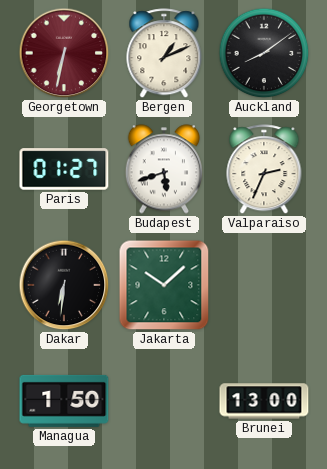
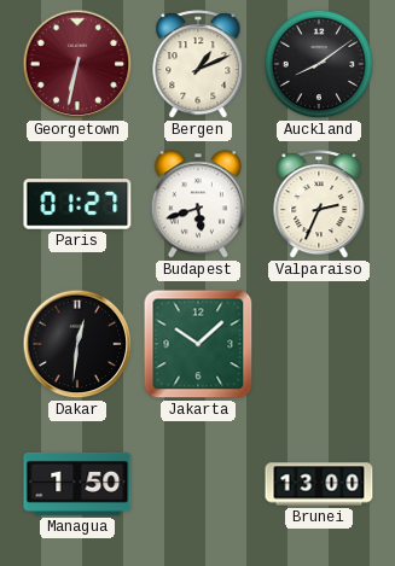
Dakar: 6:31 -> 12:31 (77, 344)
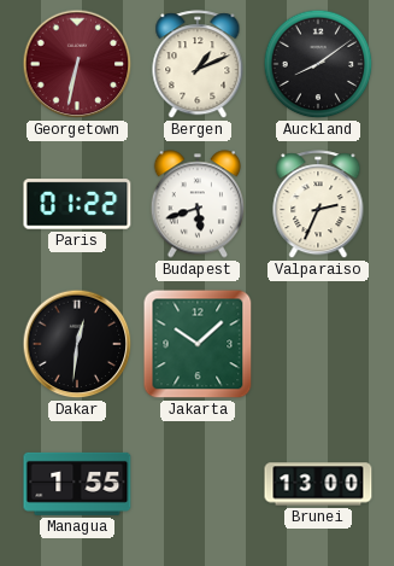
Paris: 01:27 -> 01:22 (77, 204)
Managua: 1:50 -> 1:55 (77, 484)
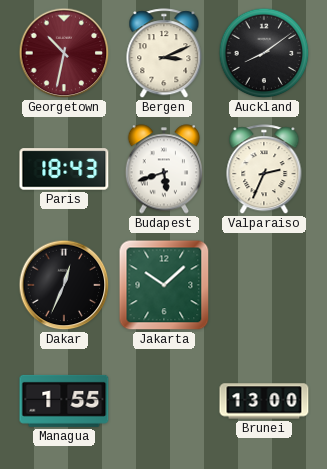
Georgetown: 6:32 -> 10:32 (64, 53)
Bergen: 1:11 -> 3:11 (164, 54)
Paris: 01:22 -> 18:43 (64, 169)
Dakar: 12:31 -> 12:34 (64, 285)
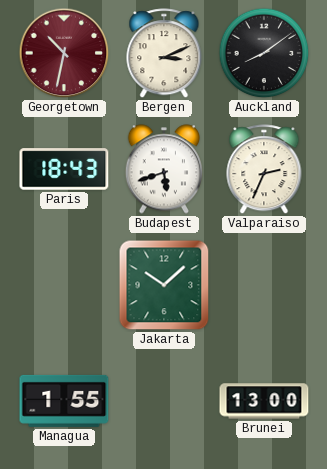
Dakar: 12:34 -> none (64, 285)
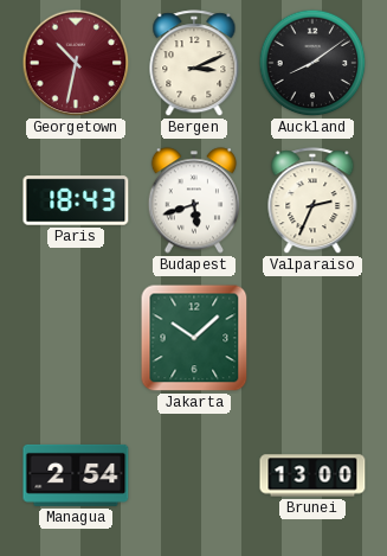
Managua: 1:55 -> 2:54 (76, 475)
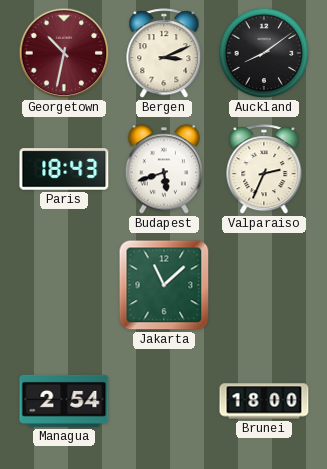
Jakarta: 10:08 -> 11:08 (164, 285)
Brunei: 13:00 -> 18:00 (264, 401)
